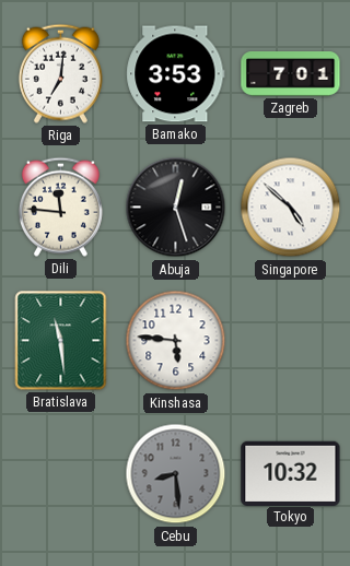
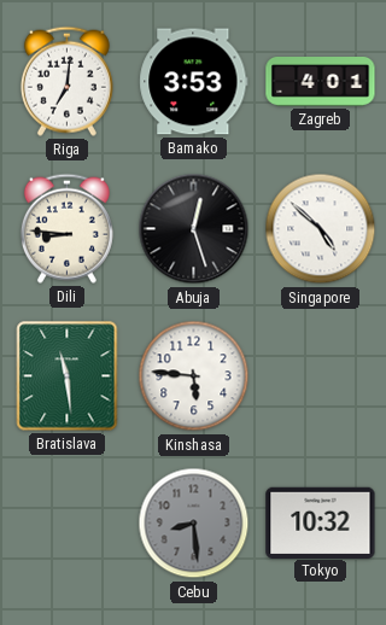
Zagreb: 7:01 -> 4:01 (321, 82)
Dili: 11:46 -> 8:46 (66, 228)
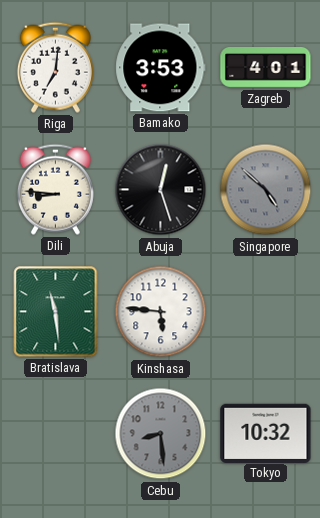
Singapore dial: white -> grey (266, 190)
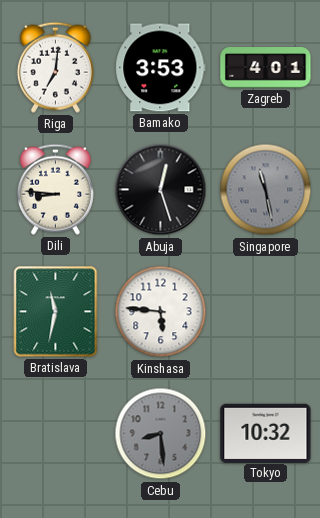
Singapore: 4:52 -> 11:28 (266, 190)
Bratislava: 11:29 -> 11:32 (56, 312)
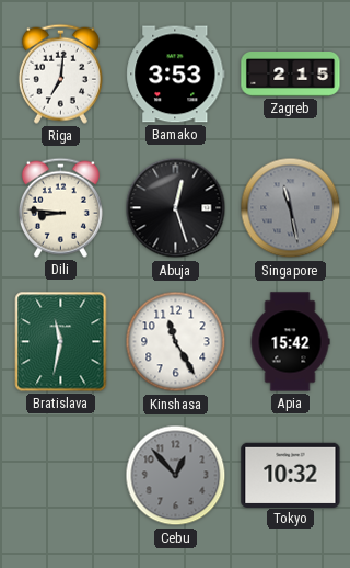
Zagreb: 4:01 -> 2:15 (291, 75)
Kinshasa: 5:46 -> 11:25 (176, 342)
Apia: none -> 15:42 (290, 342)
Cebu: 8:29 -> 12:53 (176, 476)
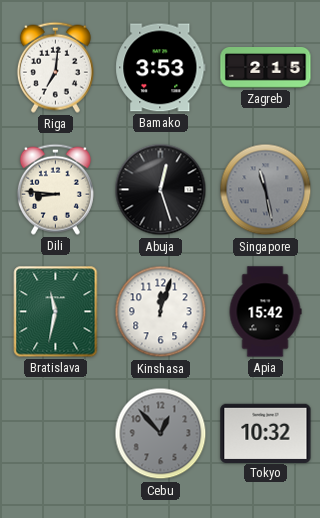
Kinshasa: 11:25 -> 12:03 (161, 312)
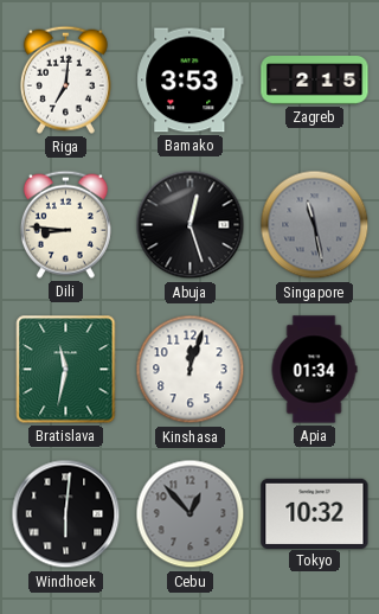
Apia: 15:42 -> 01:34 (314, 370)
Windhoek: none -> 6:01 (66, 514)
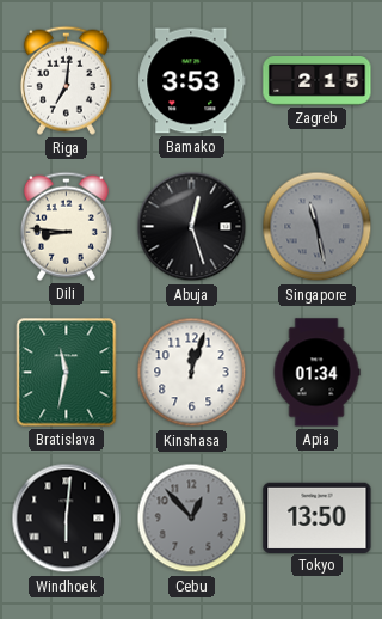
Tokyo: 10:32 -> 13:50 (318, 517)
